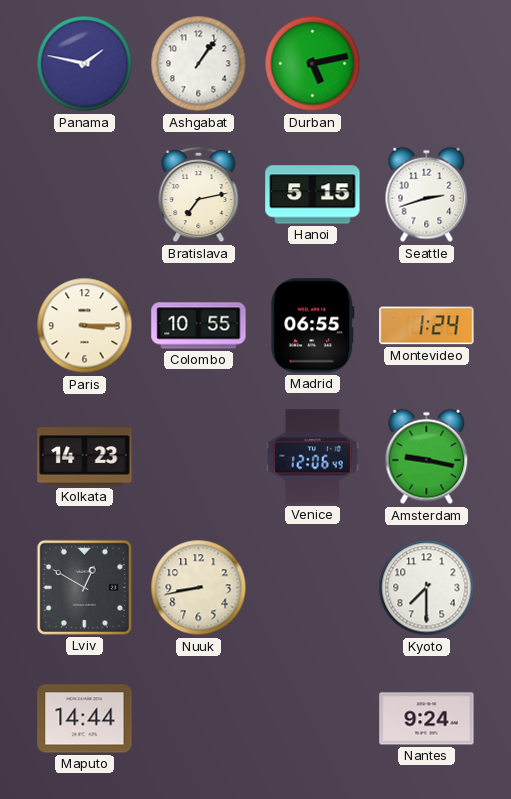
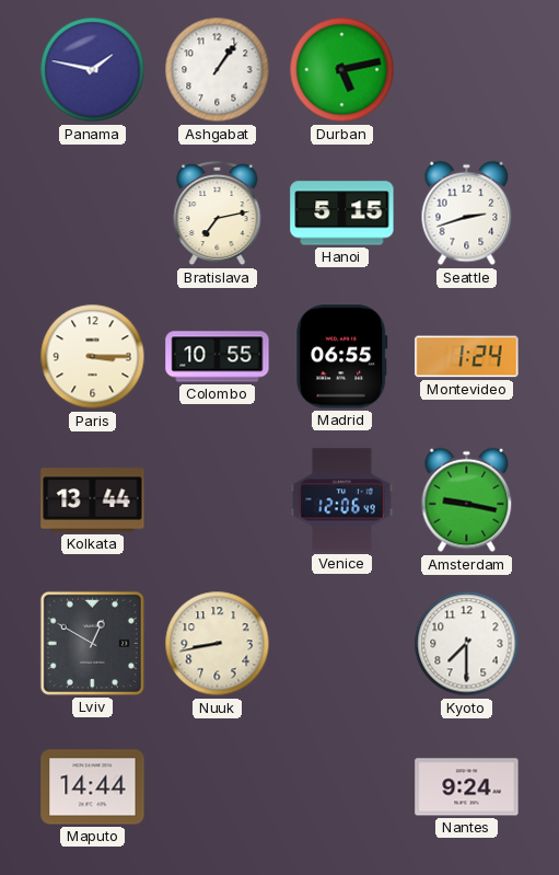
Kolkata: 14:23 -> 13:44 (93, 500)
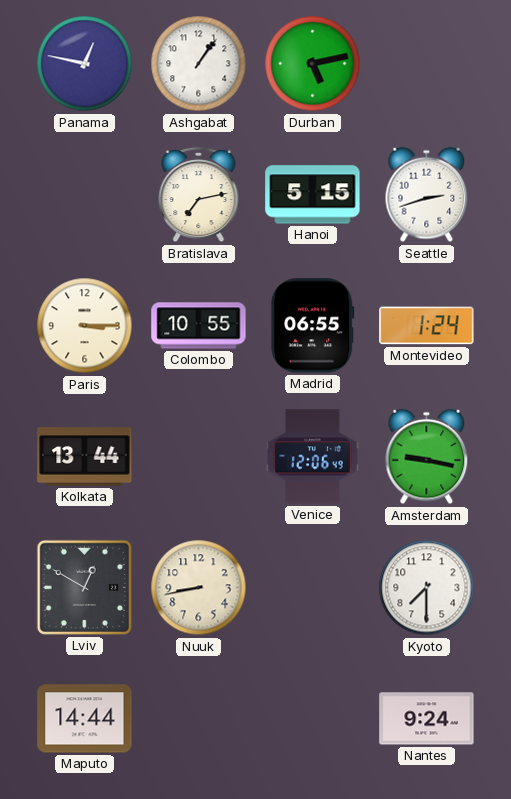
Panama: 1:47 -> 12:47 (85, 64)
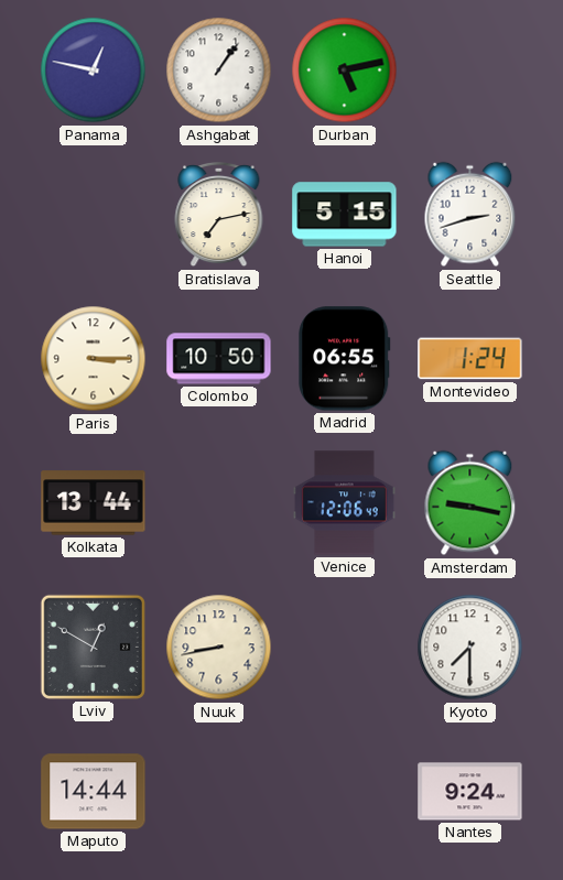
Colombo: 10:55 -> 10:50 (219, 359)
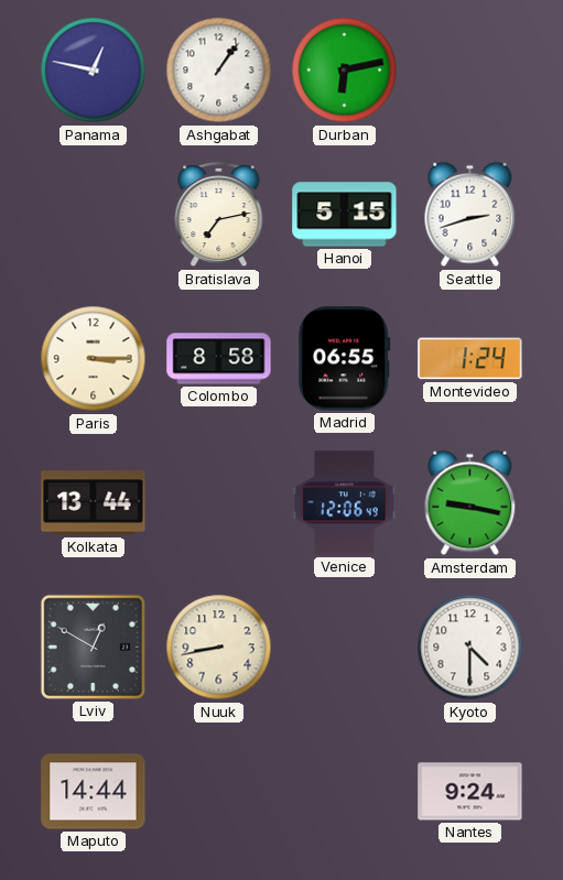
Durban: 5:13 -> 6:13 (345, 70)
Colombo: 10:50 -> 8:58 (219, 359)
Kyoto: 7:30 -> 4:30 (470, 648)
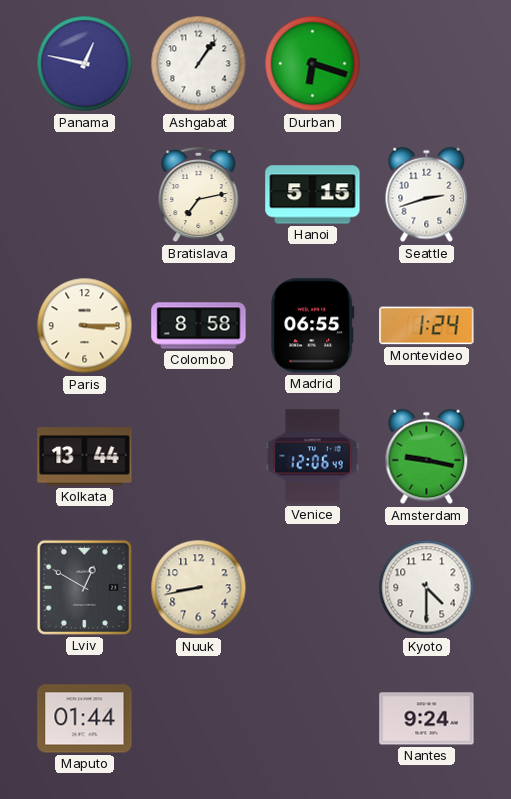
Durban: 6:13 -> 6:18 (313, 64)
Maputo: 14:44 -> 01:44 (85, 719)
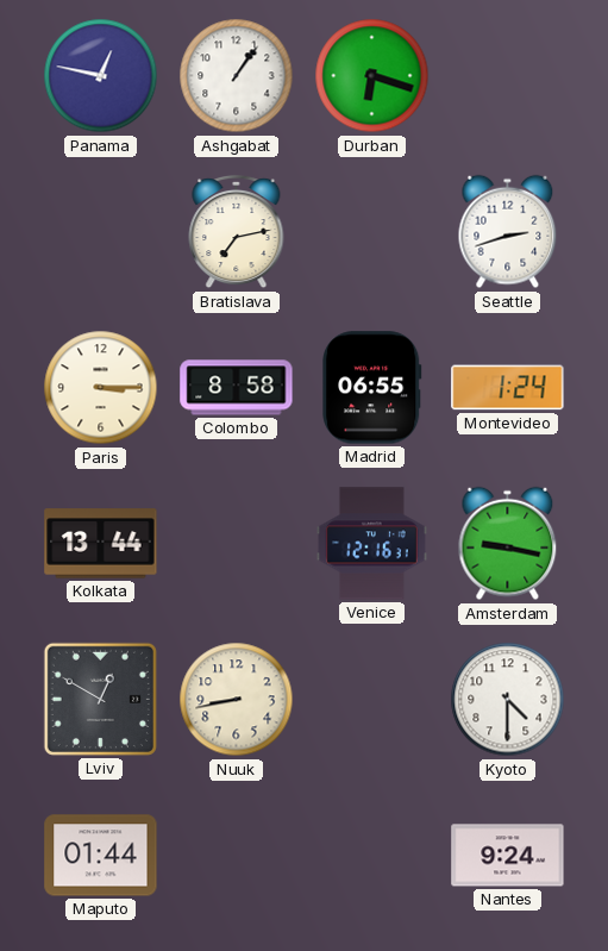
Hanoi: 5:15 -> none (313, 195)
Venice: 12:06 -> 12:16 (372, 544)
